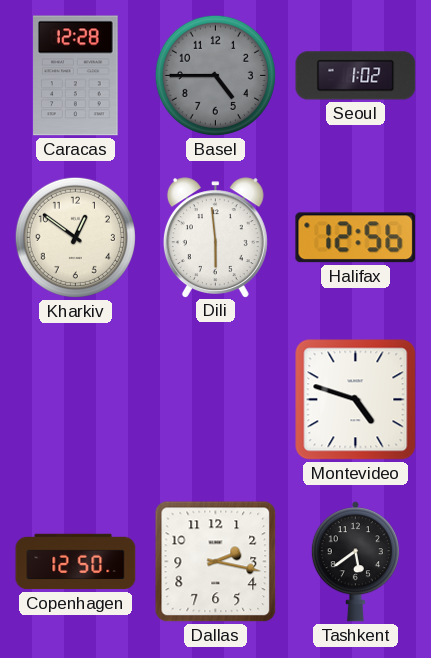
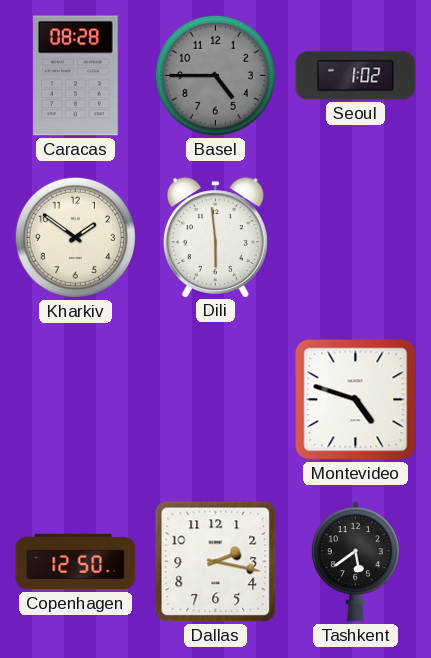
Caracas: 12:28 -> 08:28 (76, 76)
Kharkiv: 12:51 -> 1:51 (75, 237)
Halifax: 12:56 -> none (356, 238)
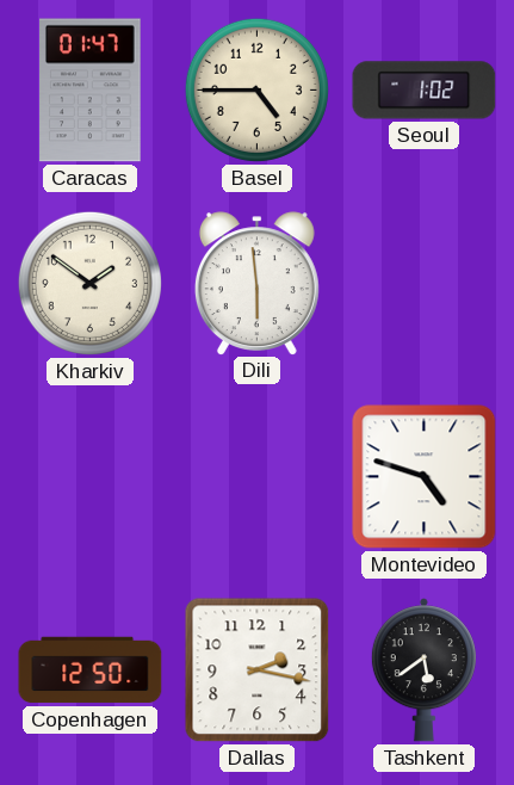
Caracas: 08:28 -> 01:47 (91, 91)
Basel dial: grey -> cream (256, 89)
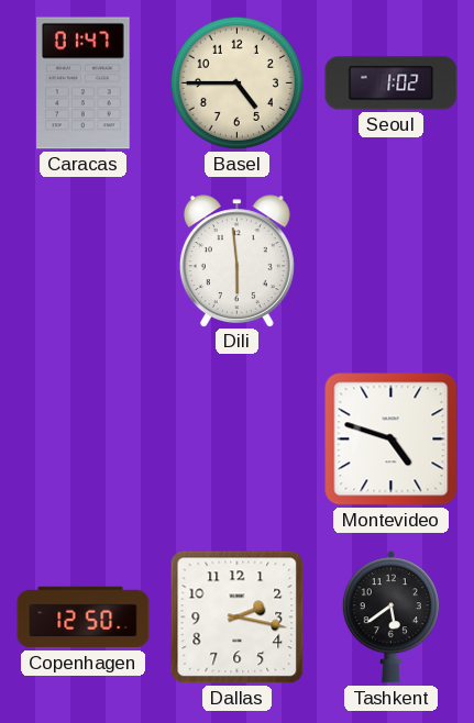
Kharkiv: 1:51 -> none (89, 283)
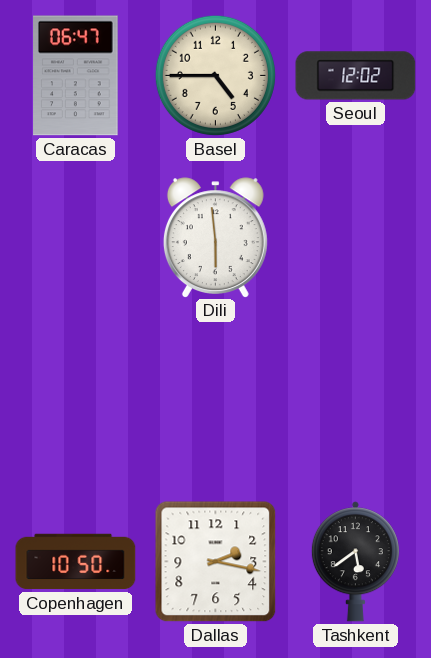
Caracas: 01:47 -> 06:47 (76, 76)
Seoul: 1:02 -> 12:02 (356, 76)
Montevideo: 4:48 -> none (392, 440)
Copenhagen: 12:50 -> 10:50 (76, 562)
